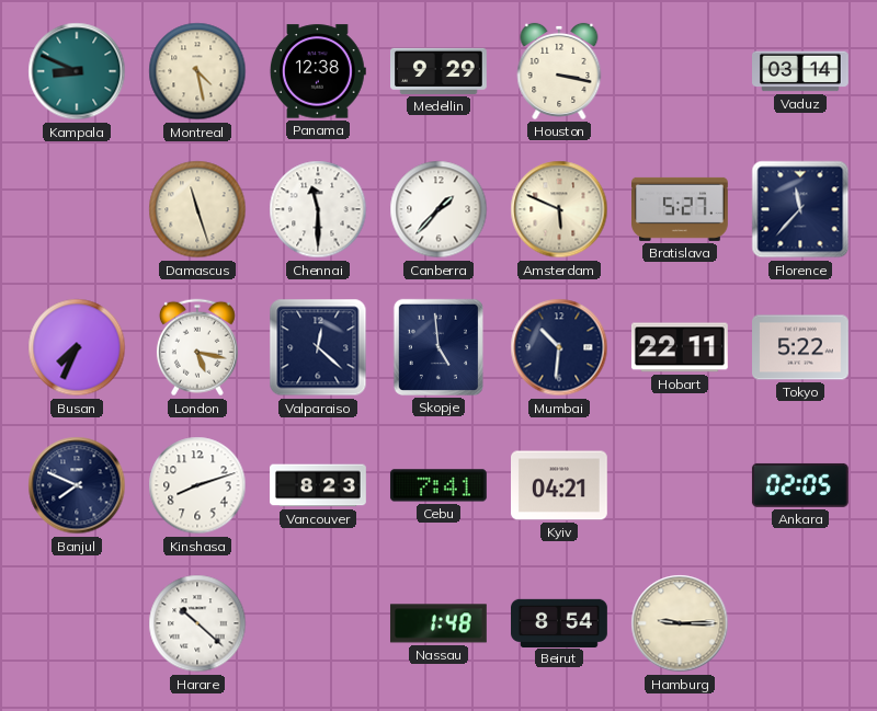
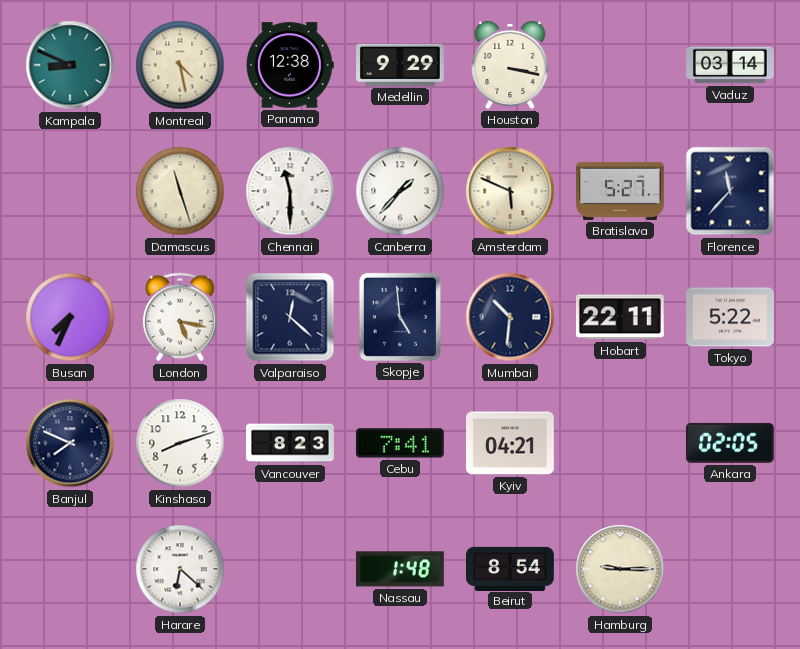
Harare: 10:22 -> 6:22 (180, 569)
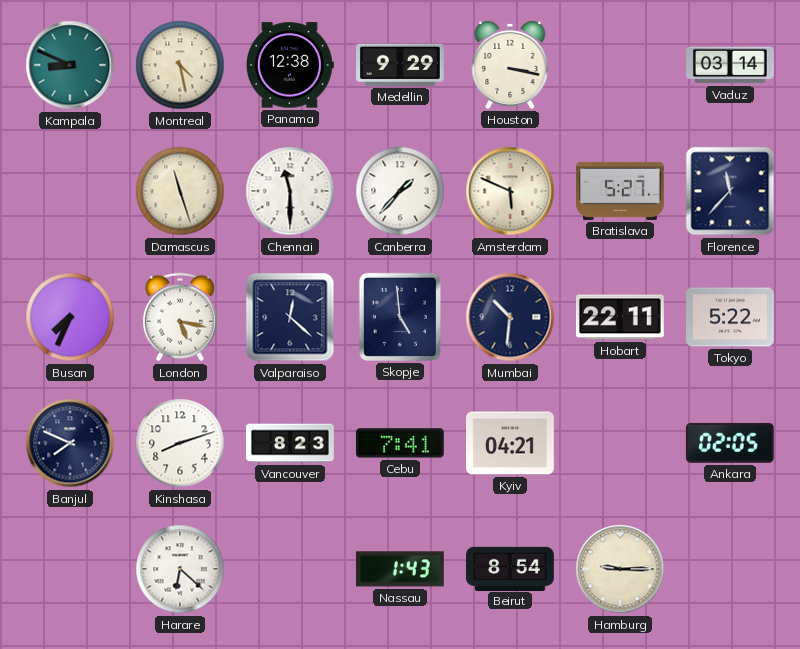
Nassau: 1:48 -> 1:43 (400, 569)
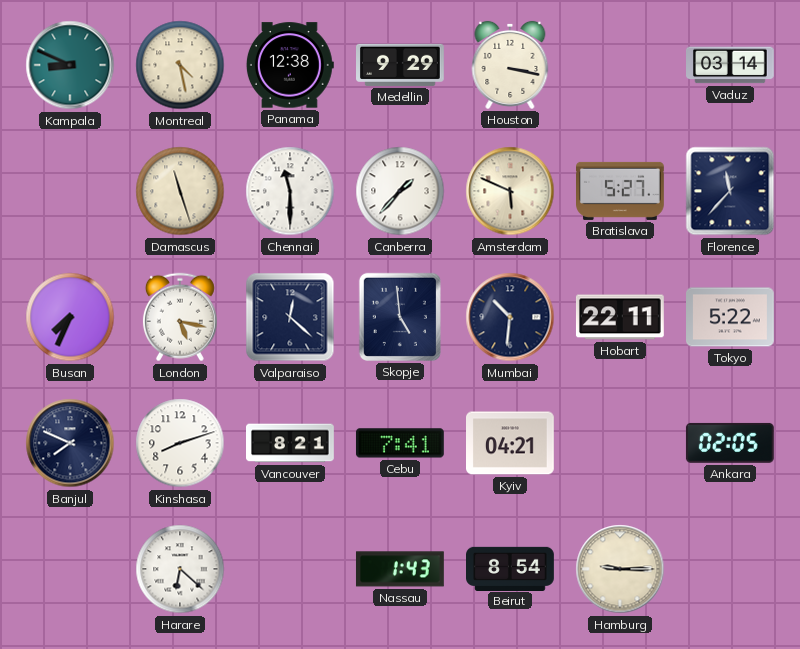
Vancouver: 8:23 -> 8:21 (291, 443)
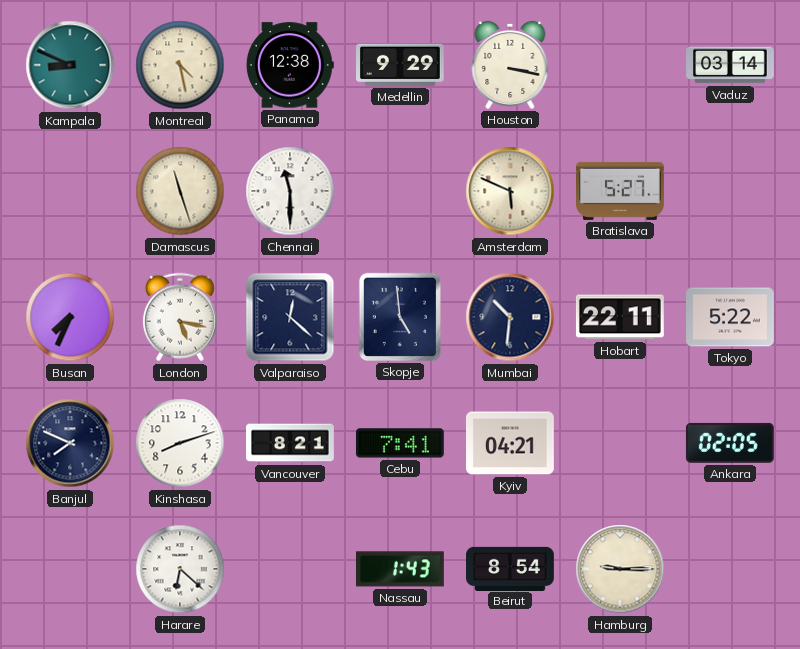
Canberra: 1:37 -> none (400, 191)
Florence: 11:37 -> none (730, 191)
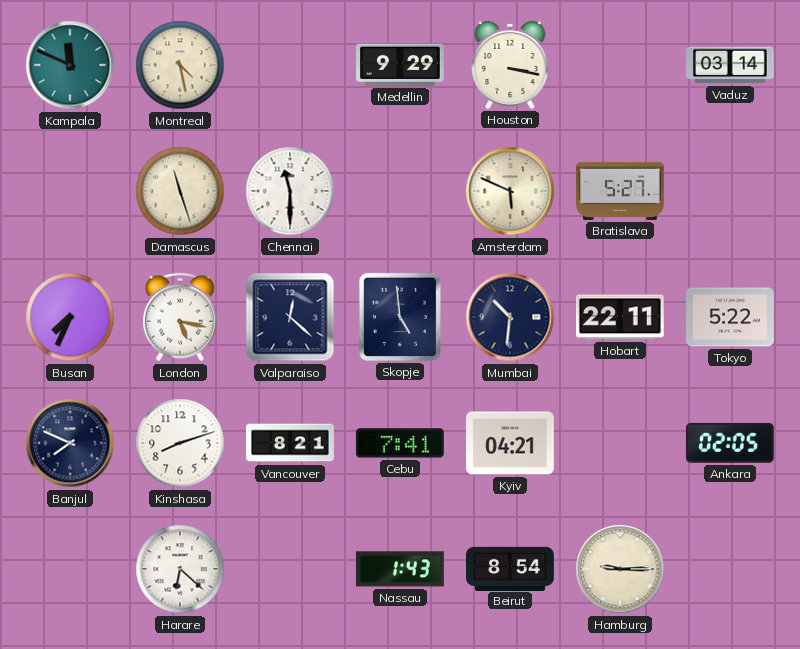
Kampala: 8:49 -> 11:49 (70, 65)
Panama: 12:38 -> none (290, 65)
